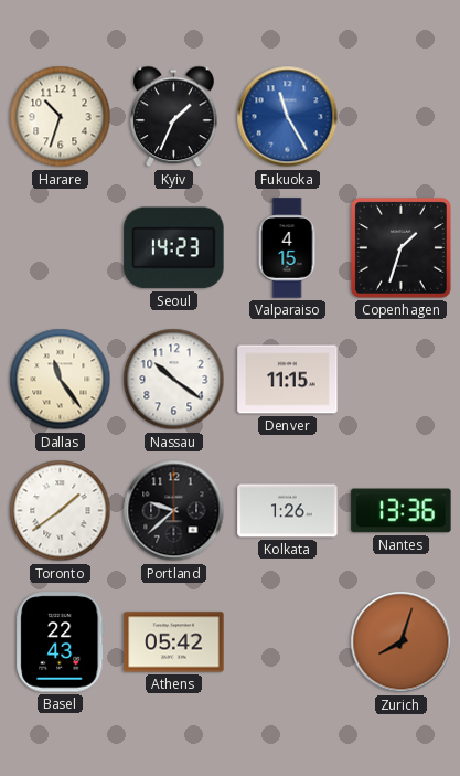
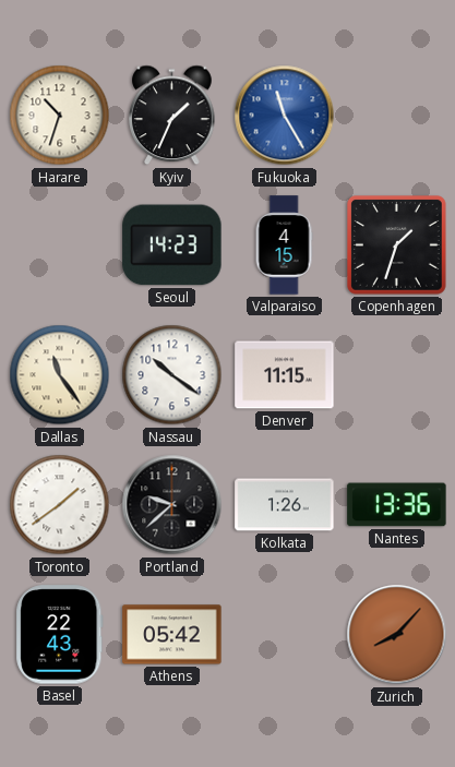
Zurich: 8:03 -> 8:07 (397, 635)
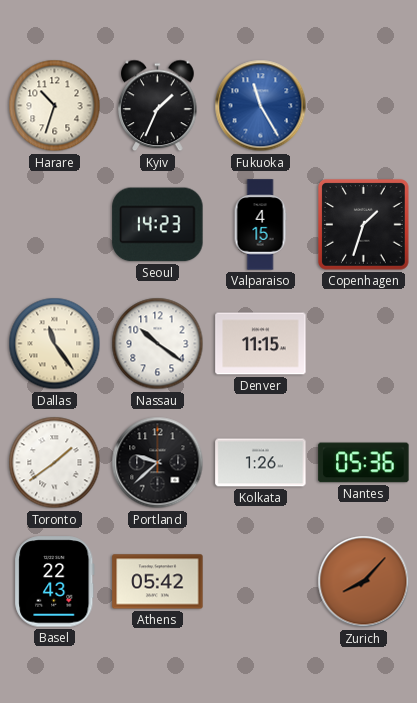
Nantes: 13:36 -> 05:36 (364, 463)
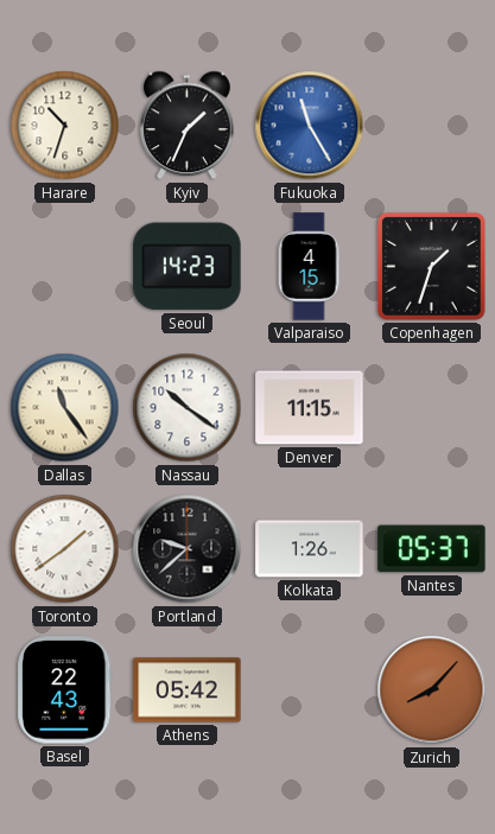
Nantes: 05:36 -> 05:37 (432, 549)
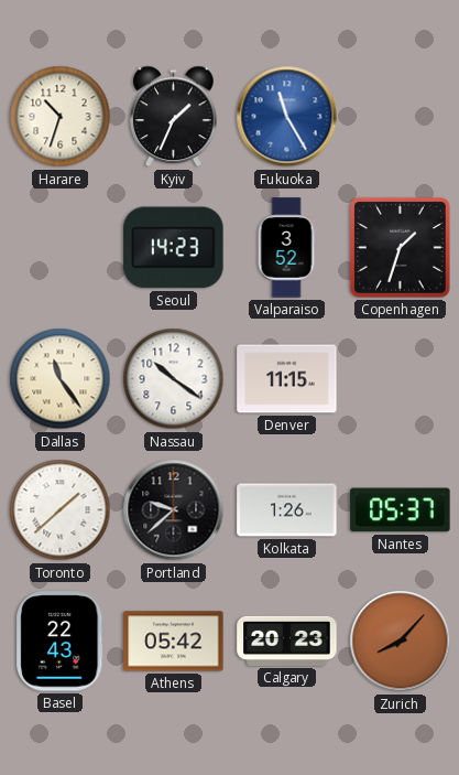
Valparaiso: 4:15 -> 3:52 (286, 248)
Toronto: 1:39 -> 1:38 (61, 510)
Calgary: none -> 20:23 (287, 641)
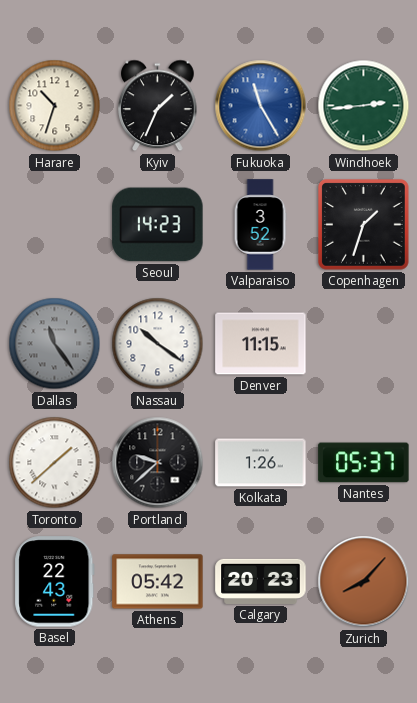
Windhoek: none -> 2:44 (364, 106)
Dallas dial: cream -> grey (55, 344)
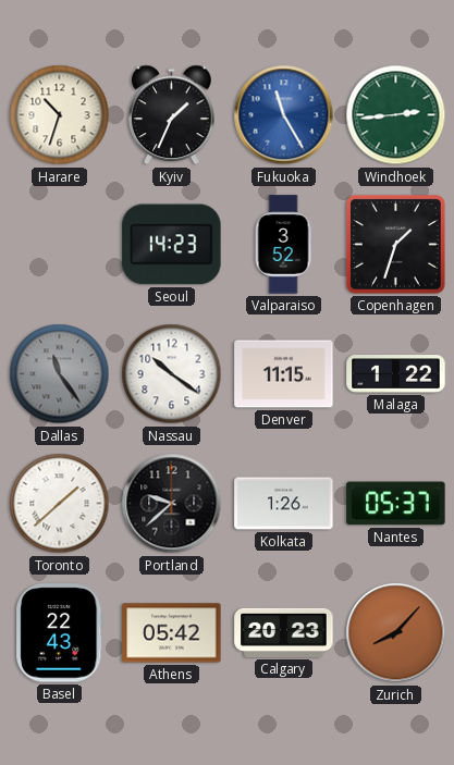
Malaga: none -> 1:22 (396, 374)
